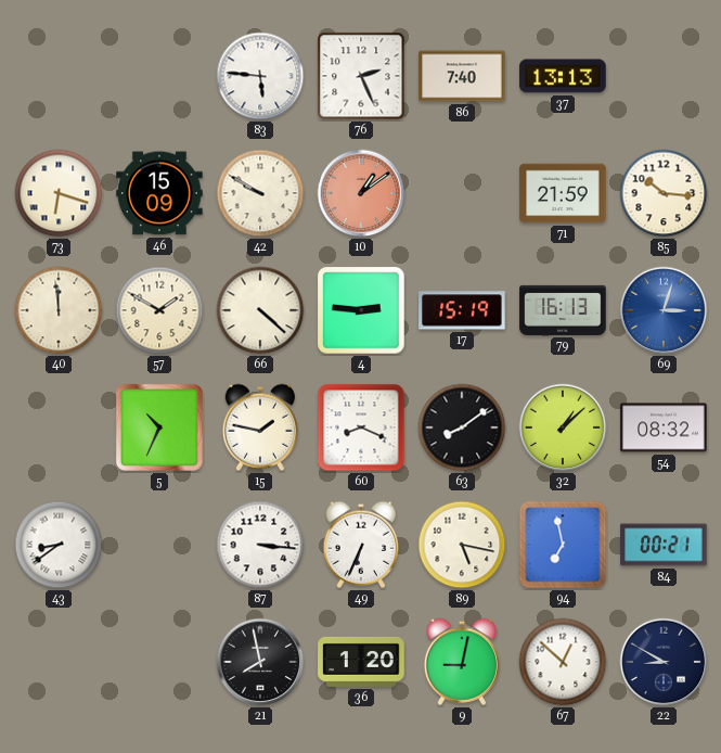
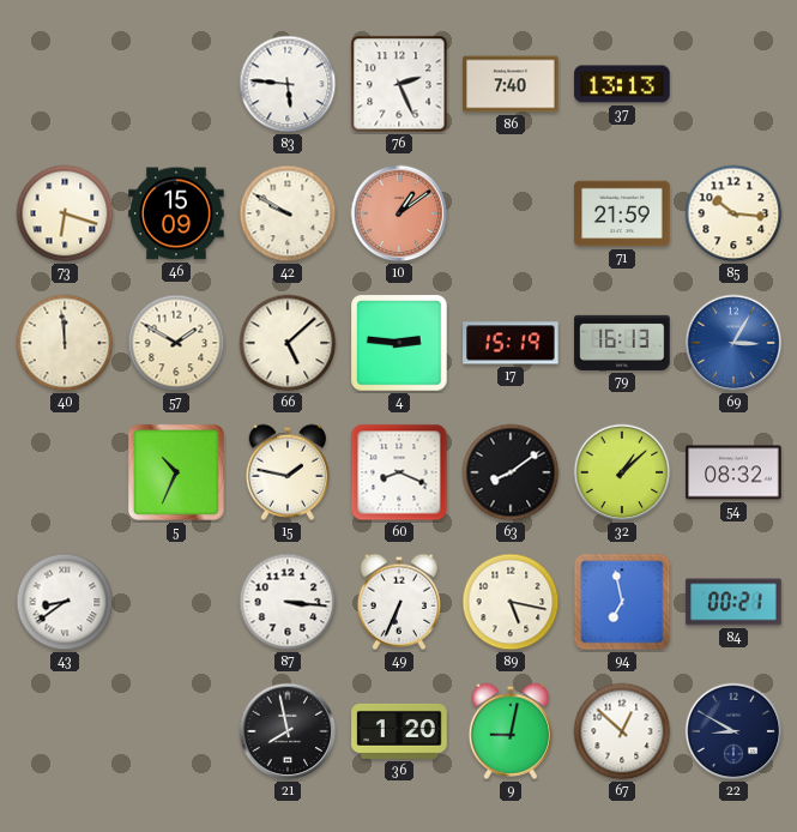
66: 4:22 -> 5:08 (288, 343)
69: 3:03 -> 3:05 (733, 343)
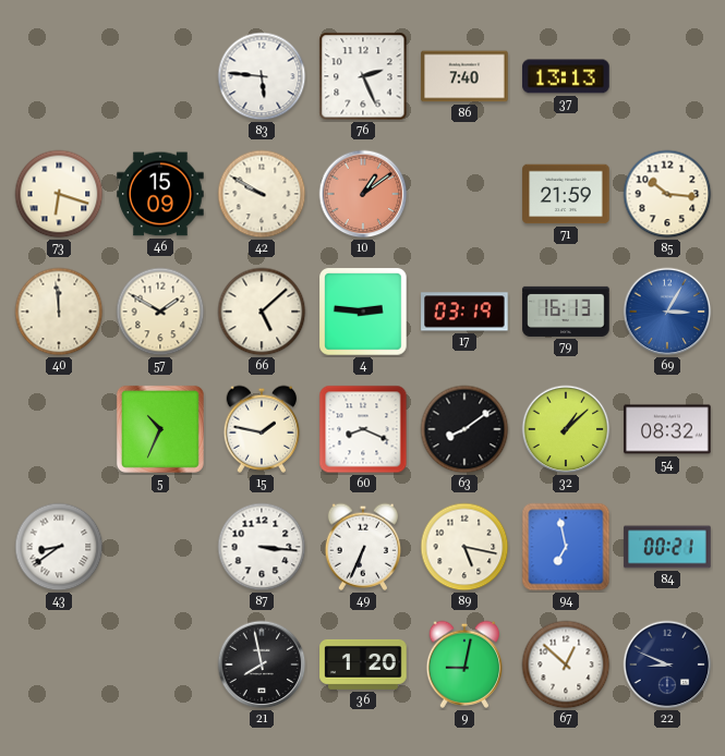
17: 15:19 -> 03:19 (464, 312)
22: 8:50 -> 8:49 (667, 664)
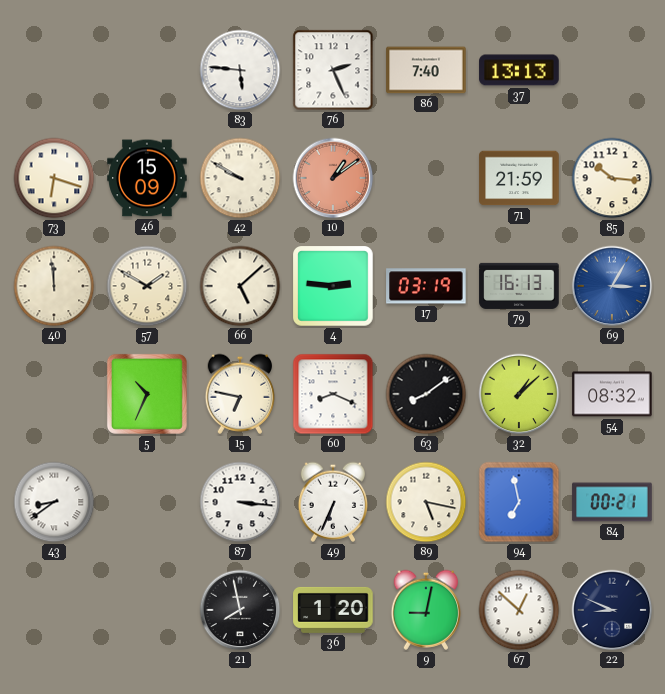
15: 1:47 -> 6:47 (240, 394)
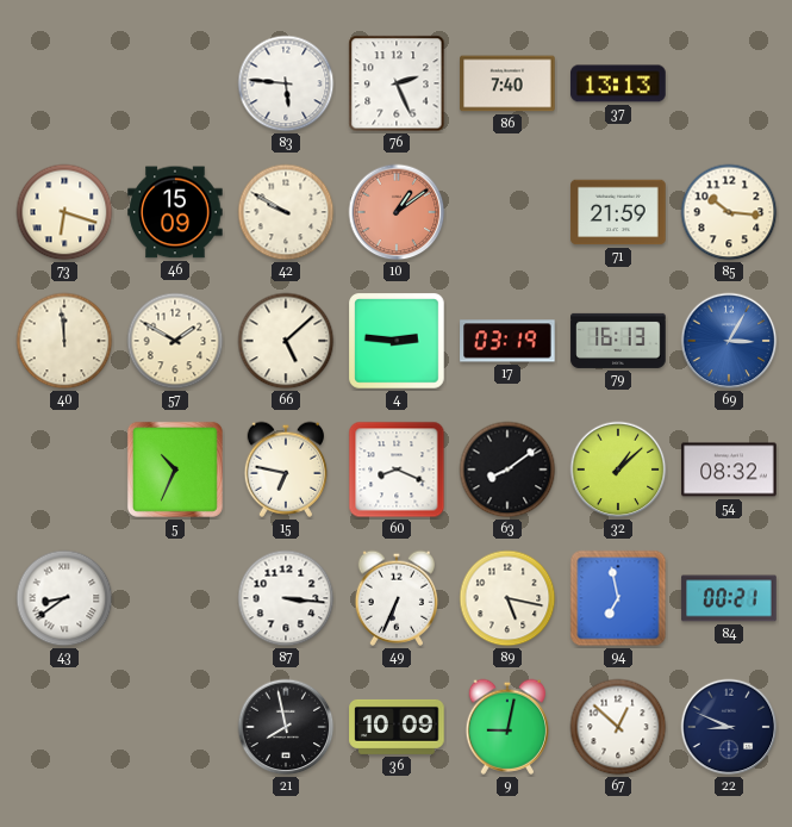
36: 1:20 -> 10:09 (397, 727)
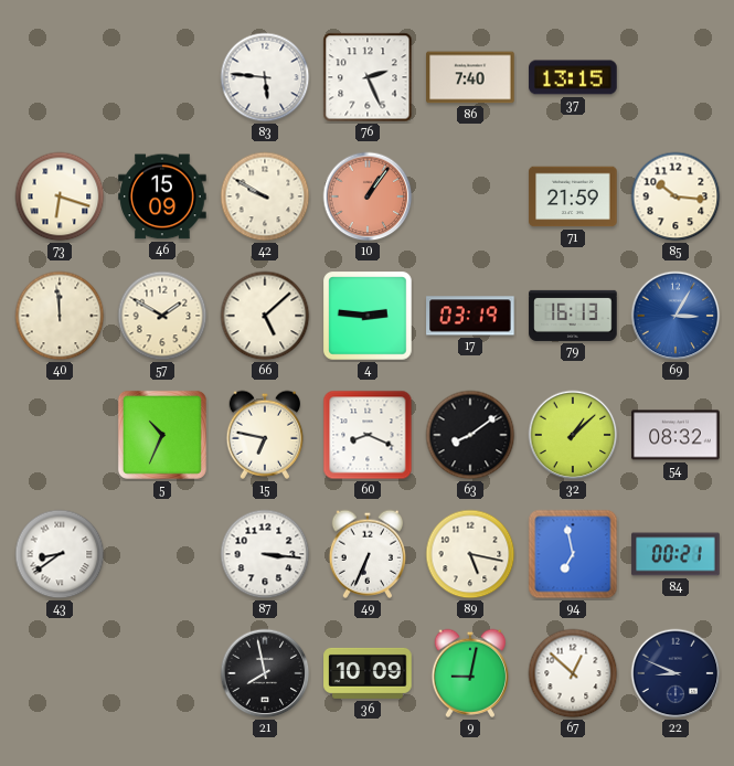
37: 13:13 -> 13:15 (573, 77)
10: 1:09 -> 1:06 (368, 196)
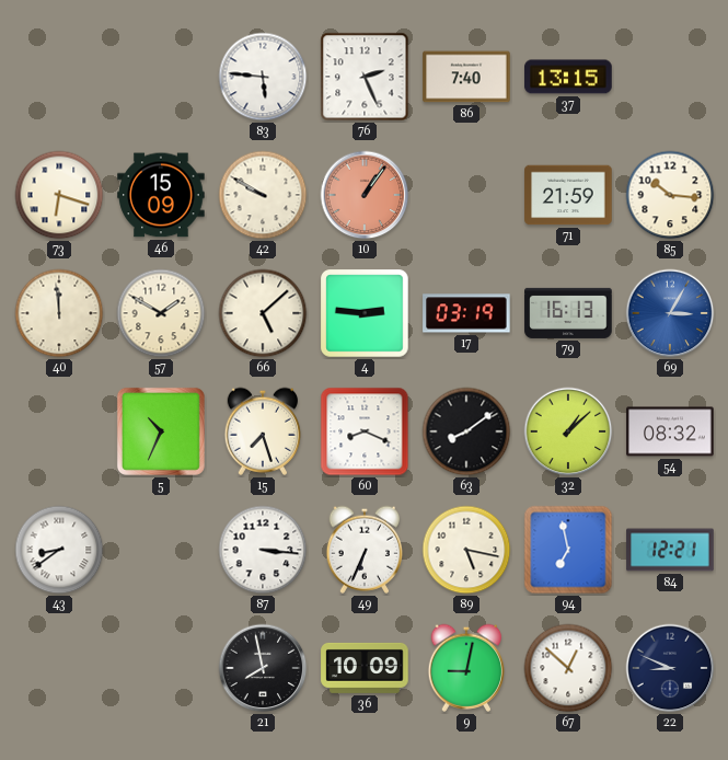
15: 6:47 -> 7:27 (263, 431)
84: 00:21 -> 12:21 (670, 550)
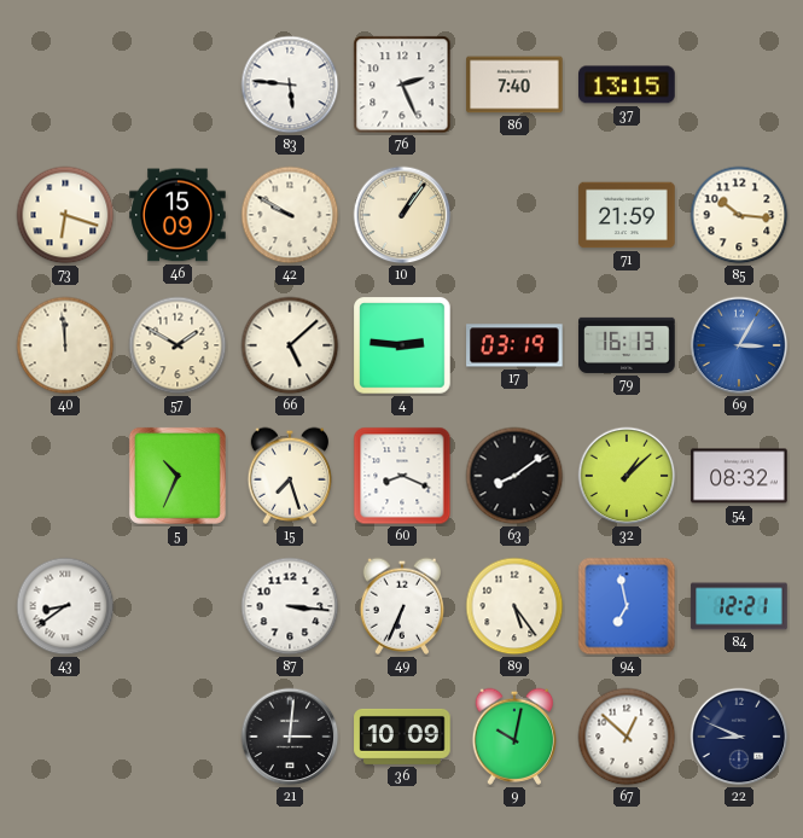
10 dial: salmon -> cream (402, 215)
89: 5:17 -> 5:24 (514, 606)
21: 7:58 -> 3:01 (290, 737)
9: 9:02 -> 10:02 (514, 737)
